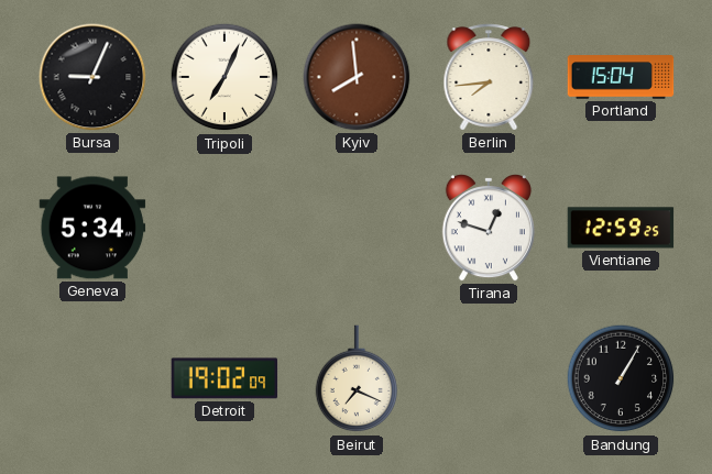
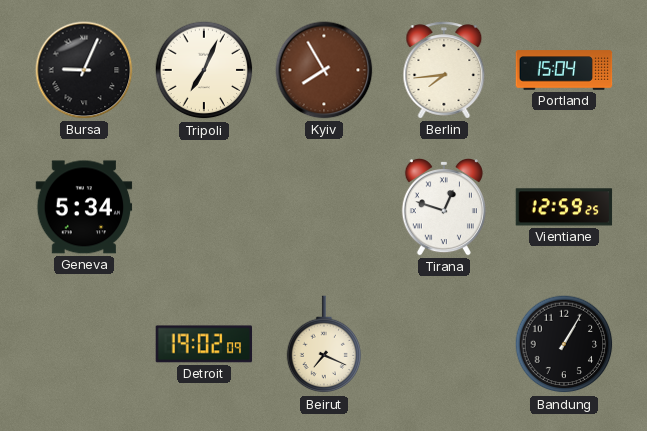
Kyiv: 7:59 -> 7:55 (324, 70)
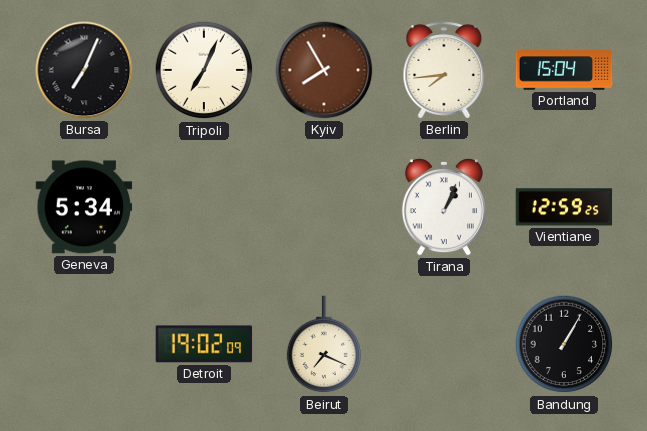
Bursa: 9:04 -> 7:04 (84, 70)
Tirana: 12:48 -> 1:04 (444, 208)
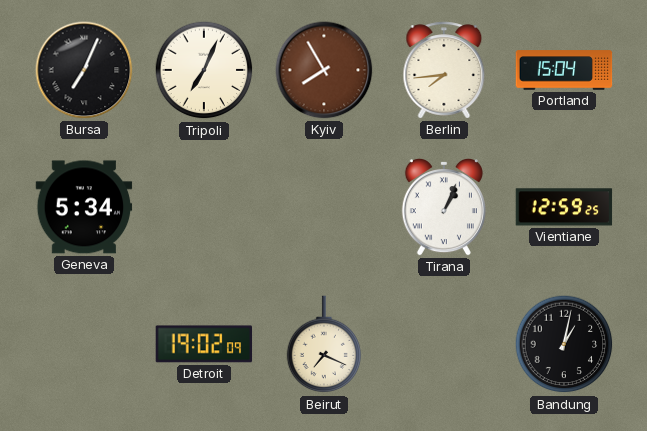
Bandung: 1:05 -> 1:02 (564, 344)
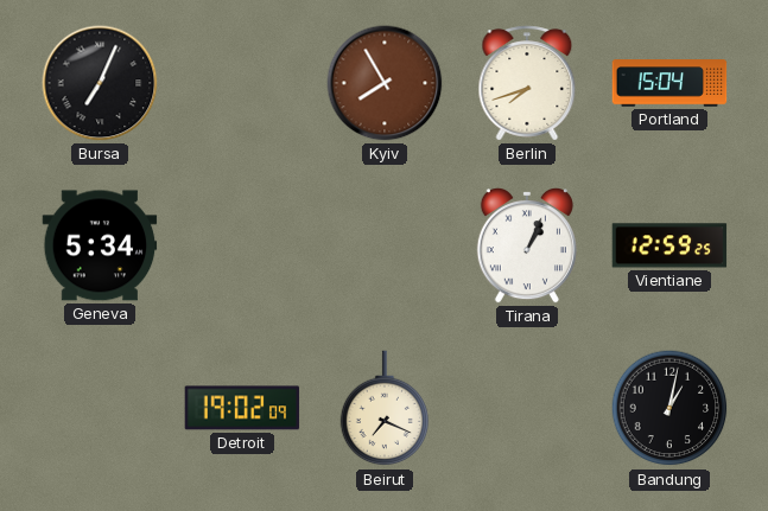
Tripoli: 7:04 -> none (204, 70)
Berlin: 7:44 -> 7:42 (527, 83)
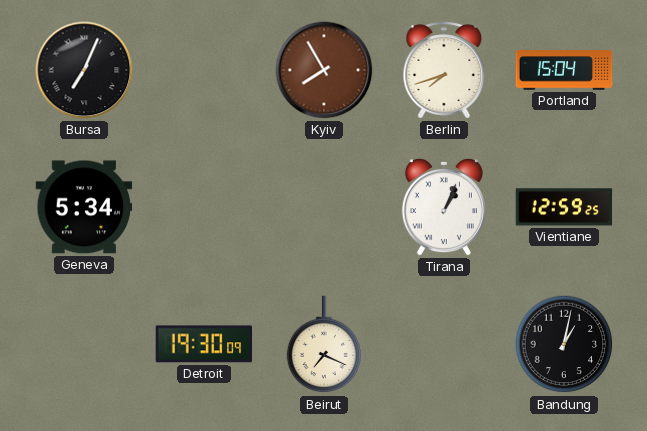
Detroit: 19:02 -> 19:30 (204, 344)
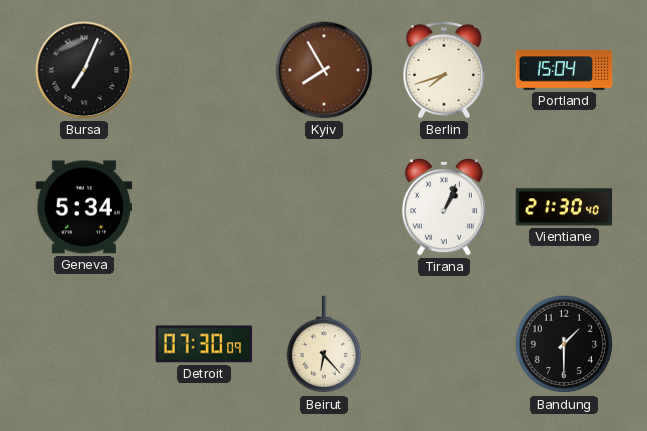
Vientiane: 12:59 -> 21:30 (564, 207)
Detroit: 19:30 -> 07:30 (204, 344)
Beirut: 7:19 -> 6:23 (324, 345)
Bandung: 1:02 -> 1:30 (564, 344)
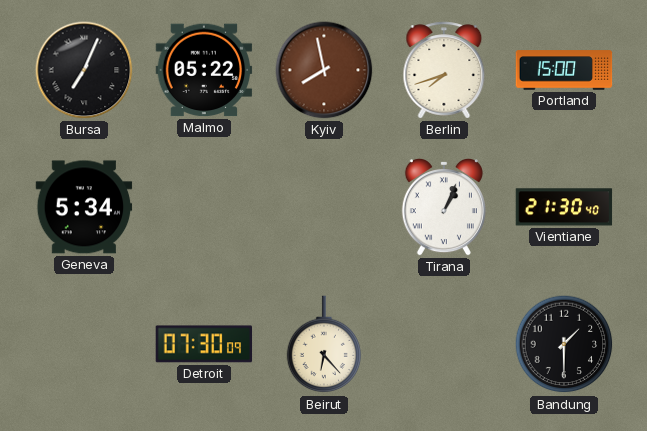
Malmo: none -> 05:22 (204, 70)
Kyiv: 7:55 -> 7:58 (324, 70)
Portland: 15:04 -> 15:00 (564, 70)
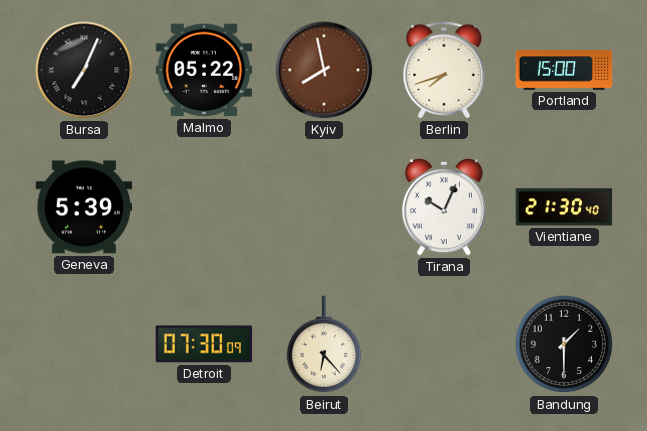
Geneva: 5:34 -> 5:39 (84, 207)
Tirana: 1:04 -> 10:04 (444, 208)
